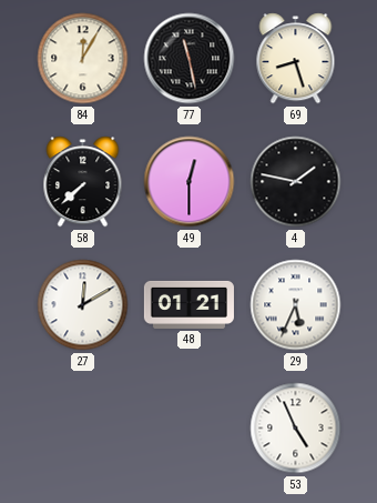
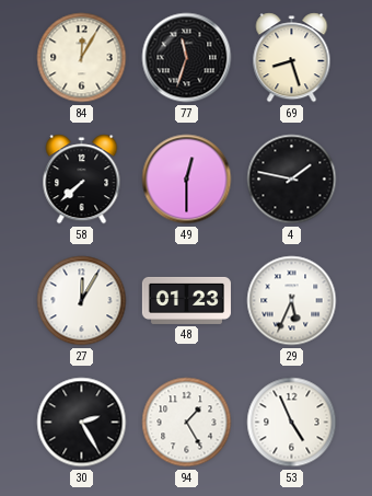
77: 11:28 -> 11:33 (187, 58)
27: 12:10 -> 12:05 (82, 301)
48: 01:21 -> 01:23 (186, 300)
30: none -> 2:25 (82, 423)
94: none -> 1:25 (187, 423)
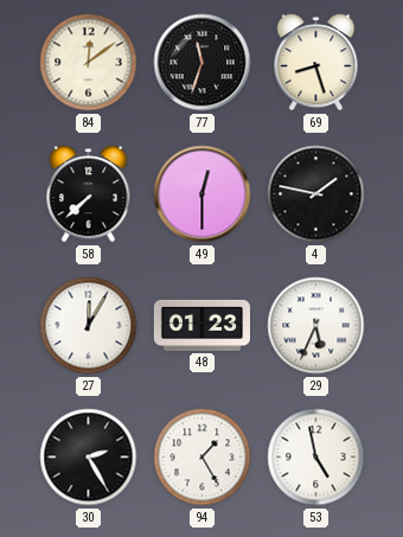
84: 12:05 -> 12:09 (89, 63)
53: 4:56 -> 4:58 (316, 458)
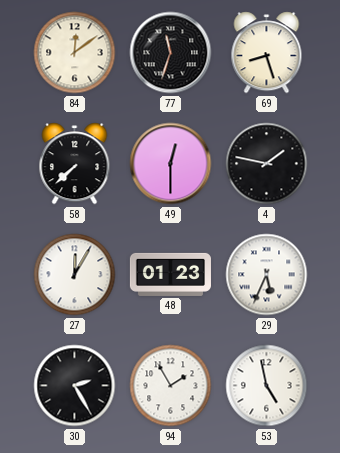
94: 1:25 -> 1:55 (171, 386)
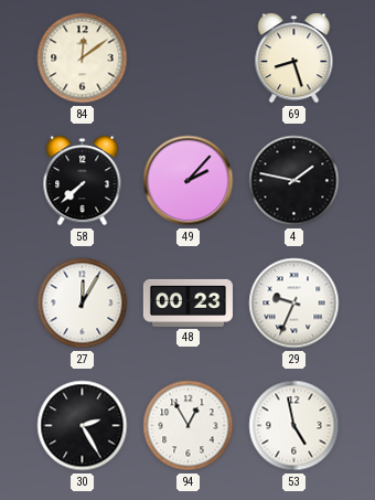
77: 11:33 -> none (171, 53)
49: 12:30 -> 2:07 (189, 181)
48: 01:23 -> 00:23 (187, 302)
29: 5:34 -> 9:34 (294, 304)
94: 1:55 -> 12:55 (189, 426)
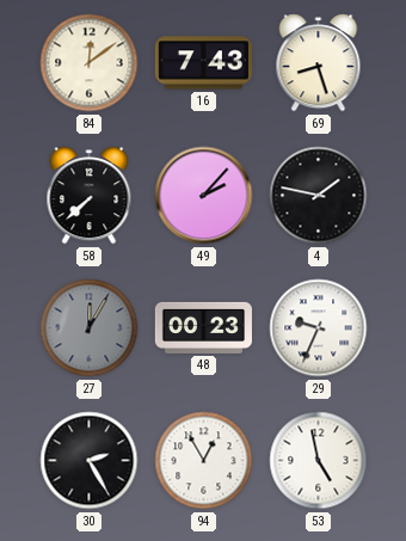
16: none -> 7:43 (203, 63)
27 dial: white -> grey (90, 328)
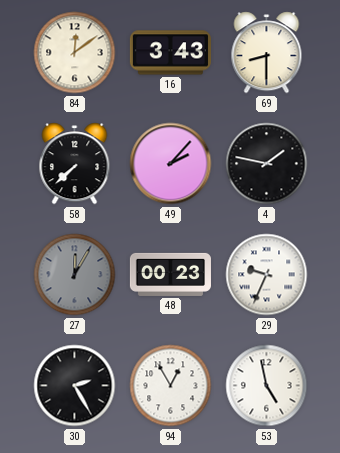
16: 7:43 -> 3:43 (170, 53)
69: 8:27 -> 8:30 (267, 53)
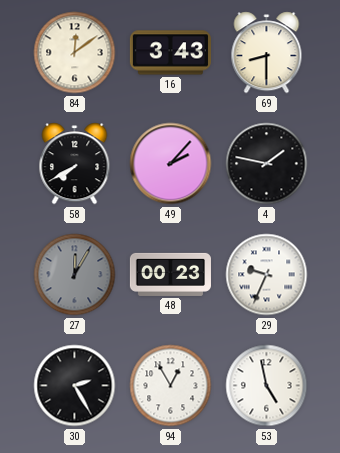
58: 7:38 -> 7:40 (75, 164)
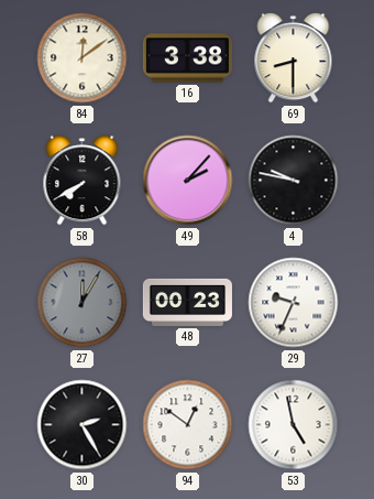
16: 3:43 -> 3:38 (187, 58)
4: 1:47 -> 9:47 (294, 181)
94: 12:55 -> 12:51 (188, 425)
